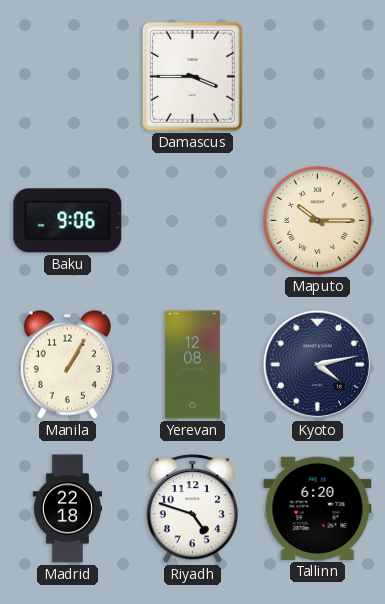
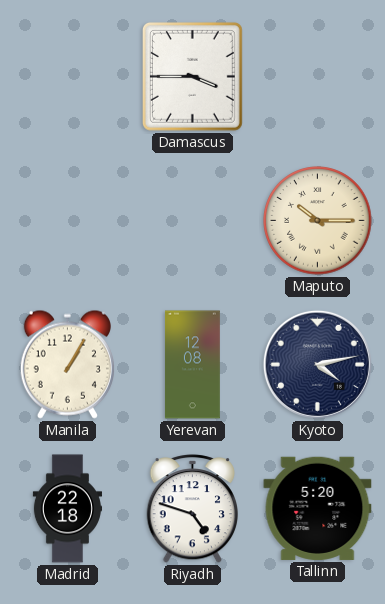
Baku: 9:06 -> none (68, 221)
Tallinn: 6:20 -> 5:20 (318, 508)
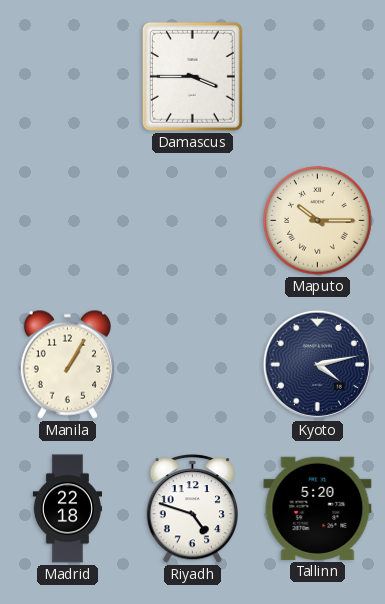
Yerevan: 12:08 -> none (192, 365)
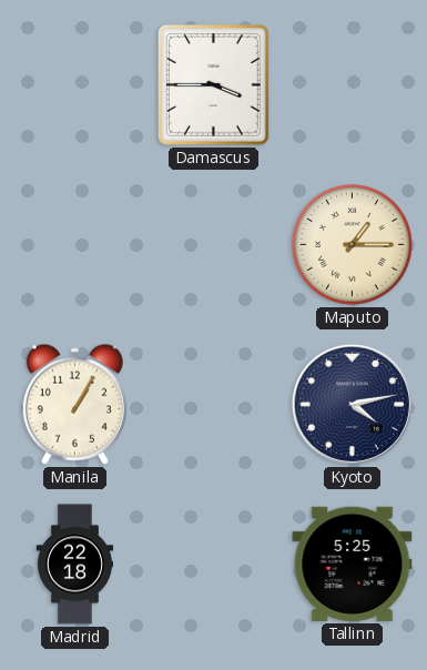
Maputo: 10:15 -> 1:15 (353, 245)
Riyadh: 4:48 -> none (192, 509)
Tallinn: 5:20 -> 5:25 (353, 564)
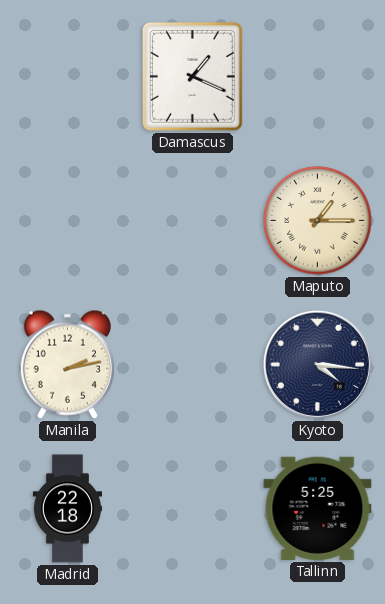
Damascus: 3:45 -> 1:19 (192, 76)
Manila: 1:05 -> 2:13 (67, 364)
Kyoto: 4:13 -> 4:16 (317, 364)
